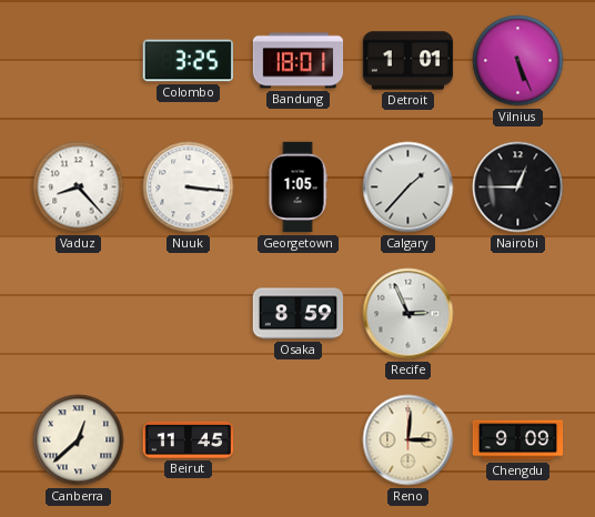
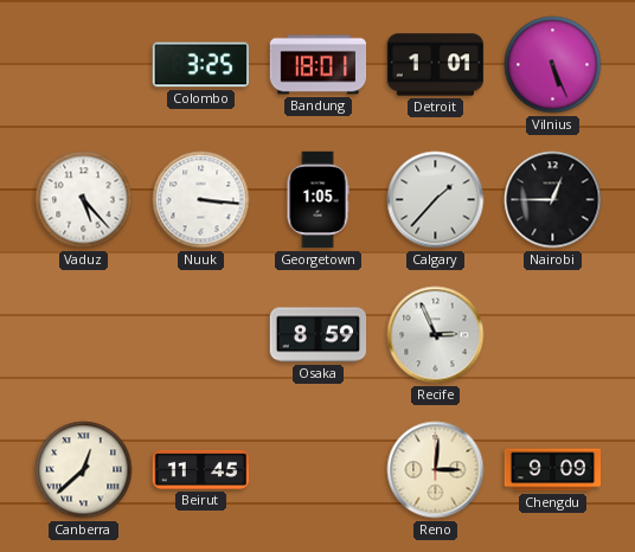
Vaduz: 8:23 -> 5:23 (84, 200)
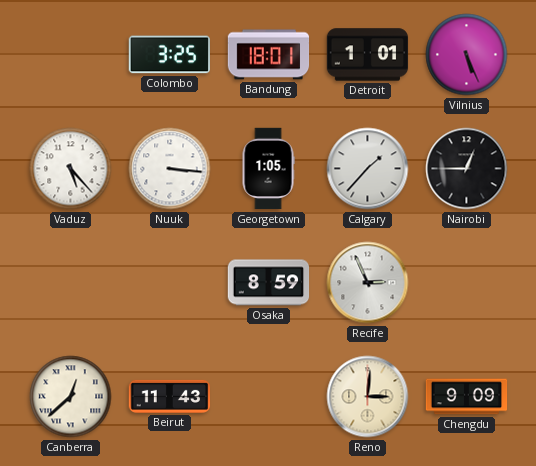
Beirut: 11:45 -> 11:43 (170, 396)
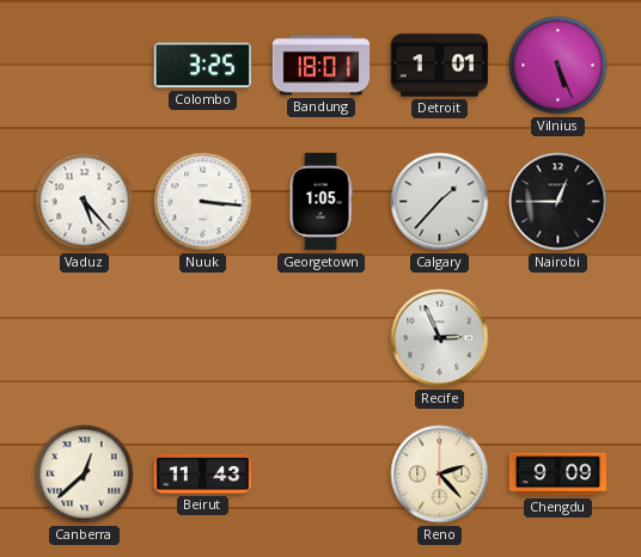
Osaka: 8:59 -> none (269, 283)
Reno: 3:01 -> 2:23 (440, 475)
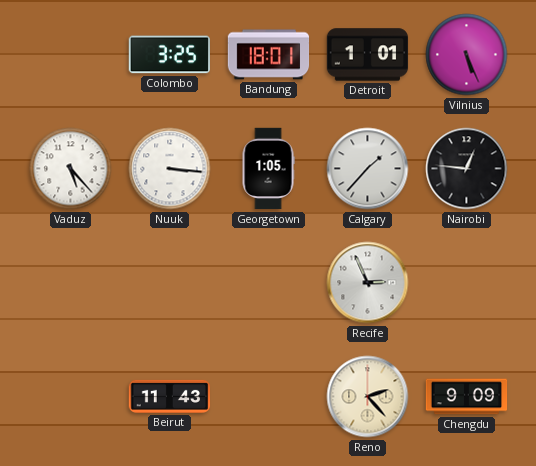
Nairobi: 12:45 -> 12:46 (467, 169)
Canberra: 12:38 -> none (85, 475)
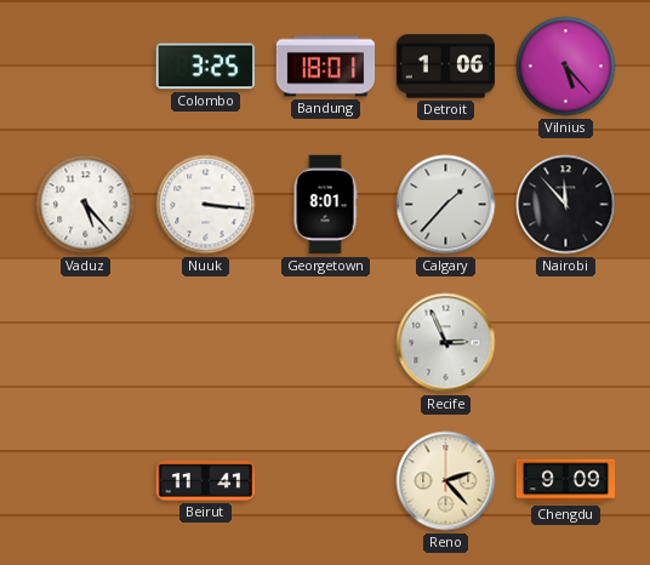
Detroit: 1:01 -> 1:06 (446, 67)
Vilnius: 5:26 -> 5:23 (566, 67)
Georgetown: 1:05 -> 8:01 (325, 205)
Nairobi: 12:46 -> 11:53 (566, 205)
Beirut: 11:43 -> 11:41 (206, 480)
